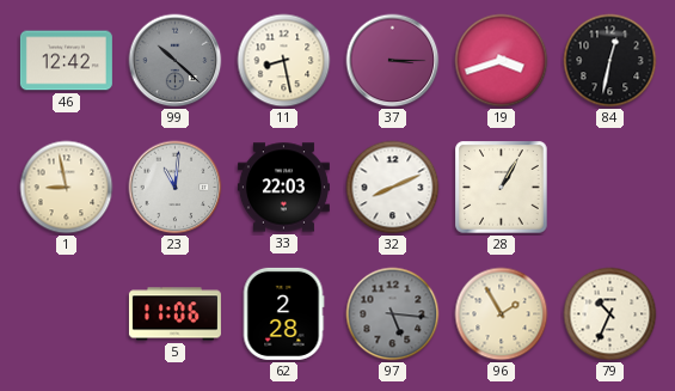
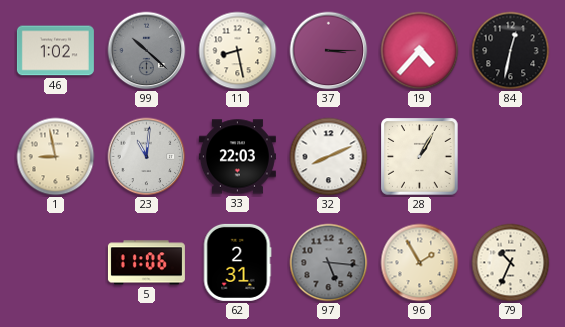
46: 12:42 -> 1:02 (55, 51)
19: 3:42 -> 4:37 (420, 51)
62: 2:28 -> 2:31 (237, 262)
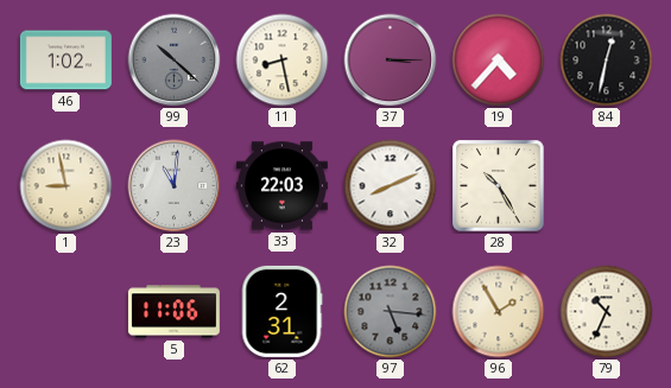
28: 1:05 -> 10:25 (499, 186)
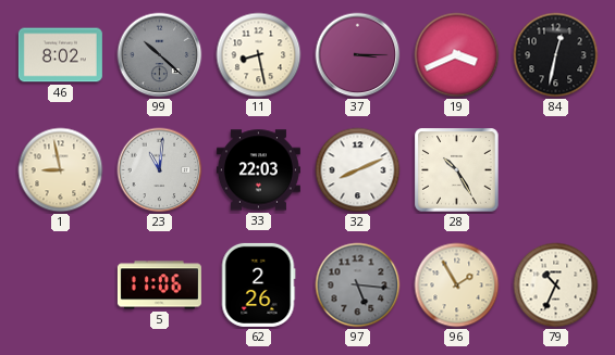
46: 1:02 -> 8:02 (60, 55)
19: 4:37 -> 3:41 (457, 55)
62: 2:31 -> 2:26 (258, 284)
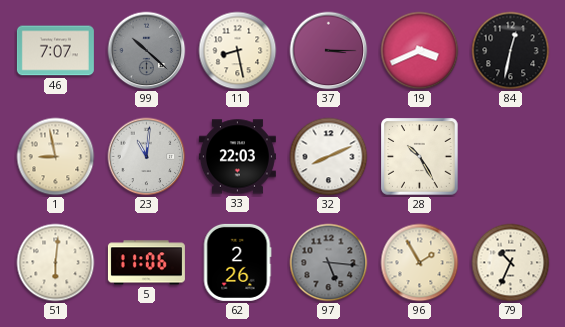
46: 8:02 -> 7:07 (55, 51)
51: none -> 6:01 (56, 263)
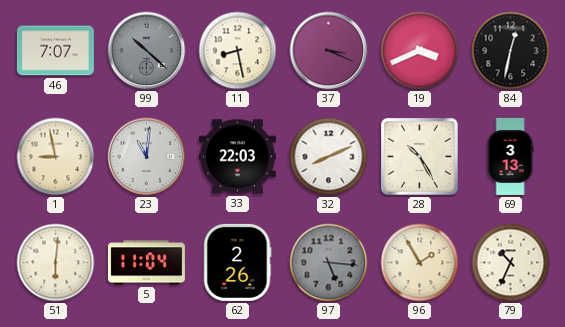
37: 3:15 -> 3:19 (329, 51)
69: none -> 3:13 (510, 156)
5: 11:06 -> 11:04 (146, 263)
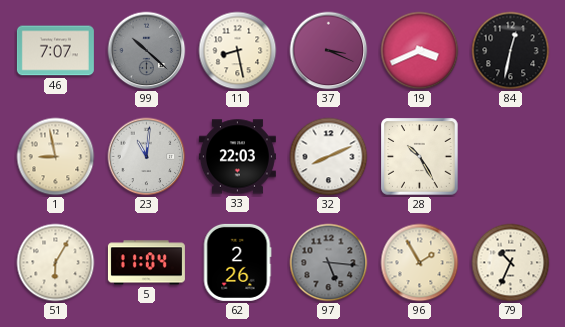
69: 3:13 -> none (510, 156)
51: 6:01 -> 6:05 (56, 263)
